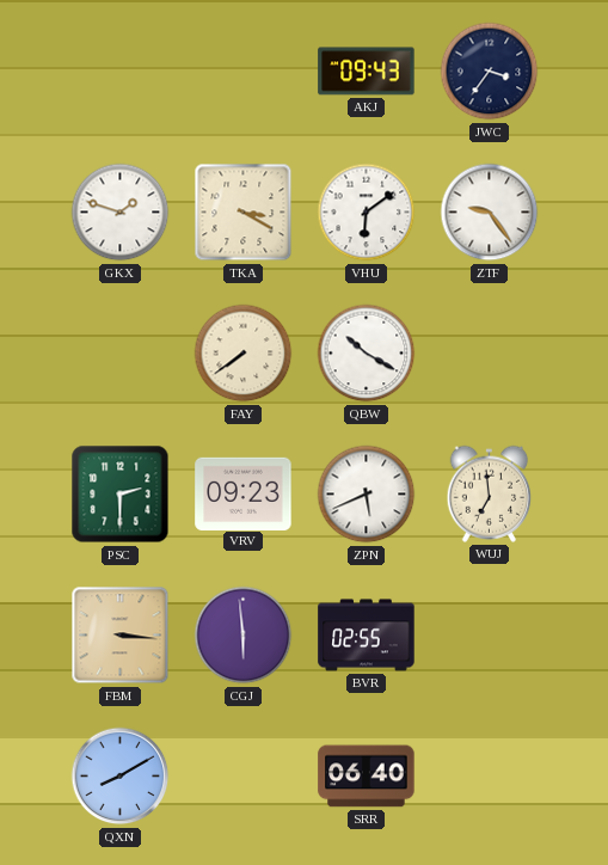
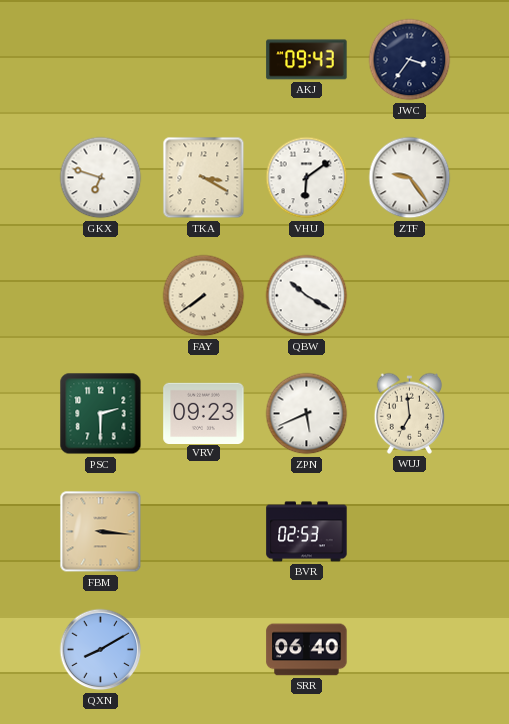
GKX: 1:48 -> 6:48 (101, 178)
CGJ: 5:59 -> none (244, 636)
BVR: 02:55 -> 02:53 (307, 532)
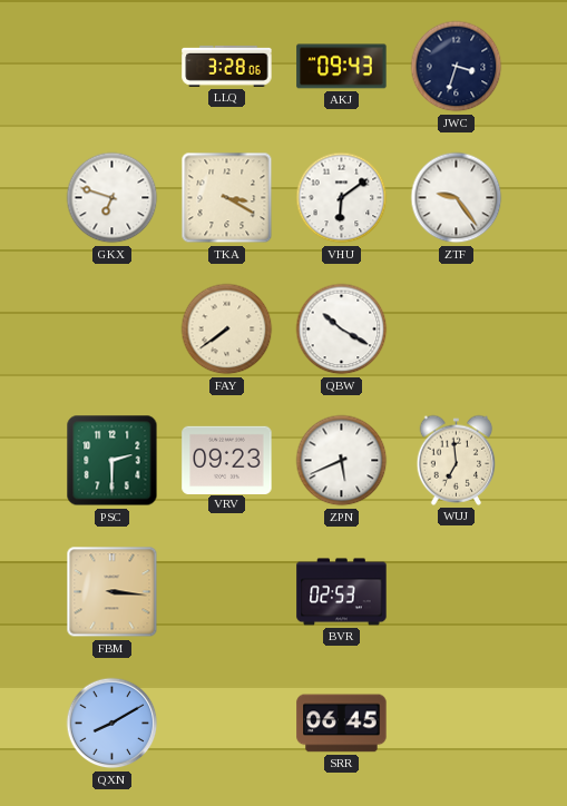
LLQ: none -> 3:28 (227, 66)
JWC: 3:36 -> 3:33 (457, 67)
SRR: 06:40 -> 06:45 (342, 724)
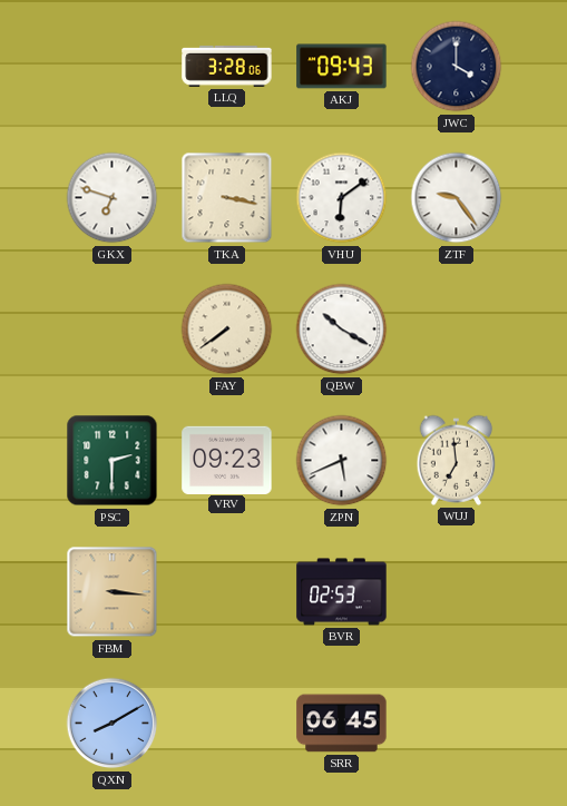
JWC: 3:33 -> 4:00 (457, 67)
TKA: 3:20 -> 3:17 (227, 198)
